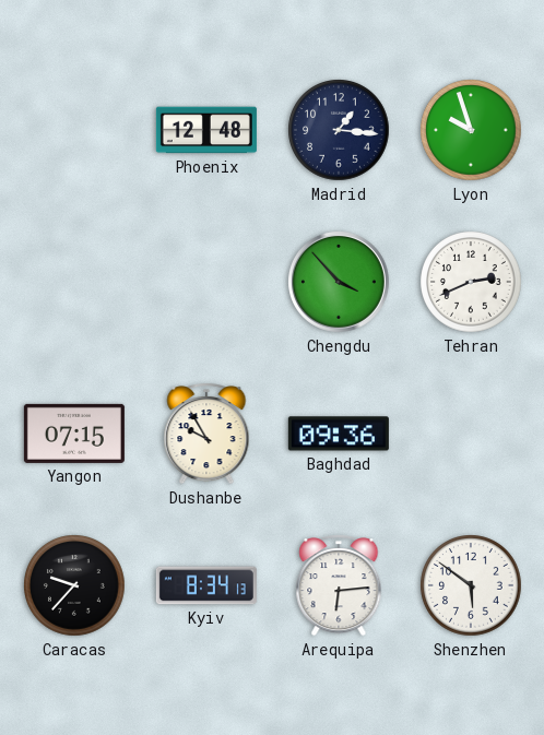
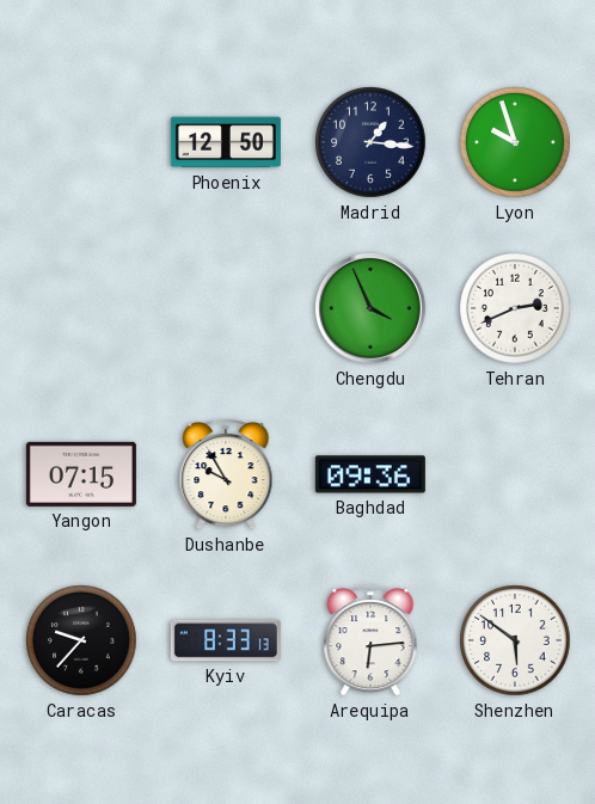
Phoenix: 12:48 -> 12:50 (226, 142)
Chengdu: 3:53 -> 3:56 (372, 309)
Kyiv: 8:34 -> 8:33 (226, 640)
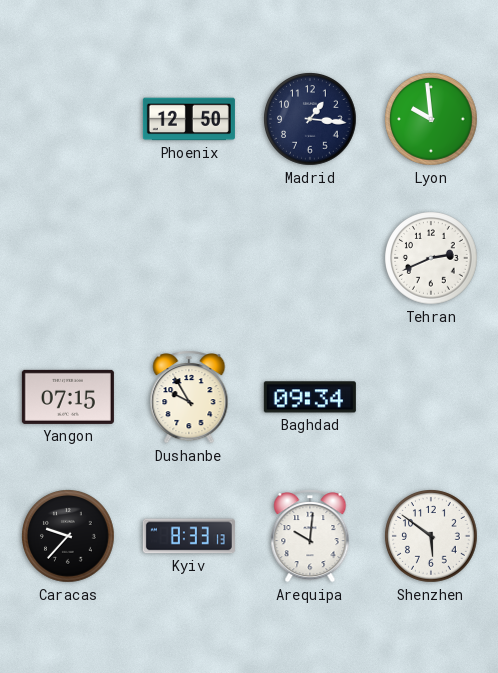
Lyon: 9:57 -> 9:59 (431, 119)
Chengdu: 3:56 -> none (372, 309)
Baghdad: 09:36 -> 09:34 (310, 397)
Arequipa: 6:14 -> 10:01 (310, 536)
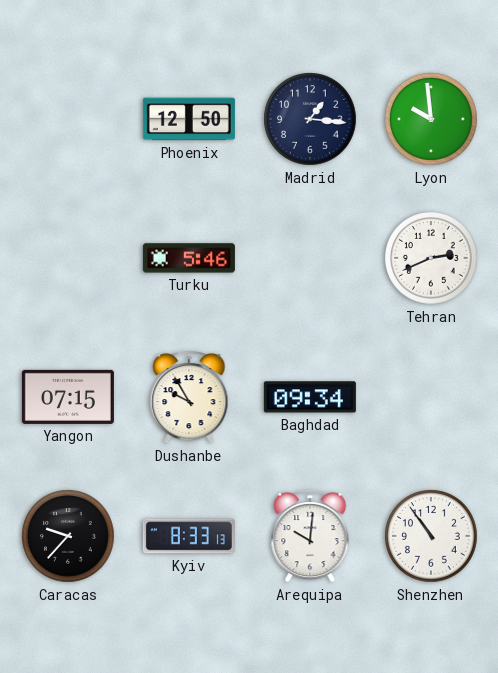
Turku: none -> 5:46 (189, 258)
Shenzhen: 5:51 -> 10:54 (431, 536)
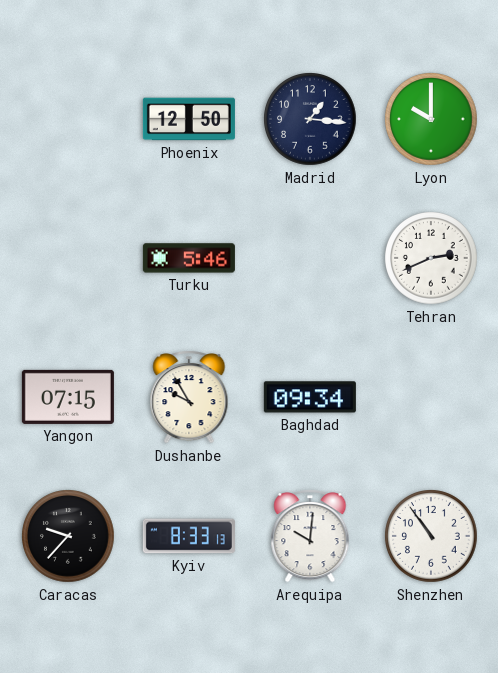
Lyon: 9:59 -> 10:00 (431, 119)
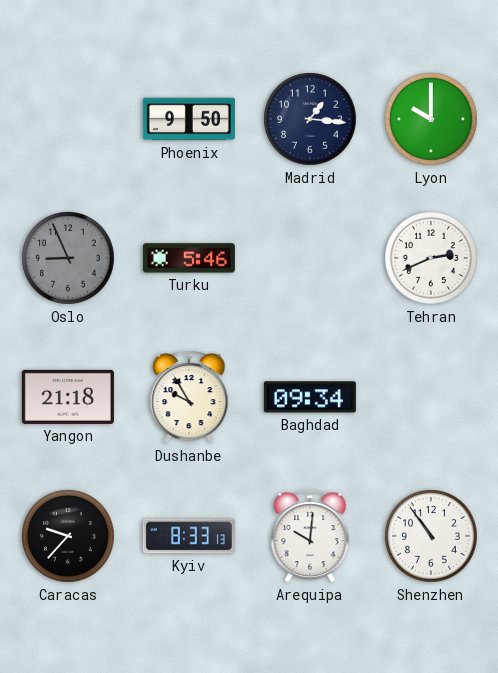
Phoenix: 12:50 -> 9:50 (189, 119)
Oslo: none -> 8:56 (68, 258)
Yangon: 07:15 -> 21:18 (68, 397)
